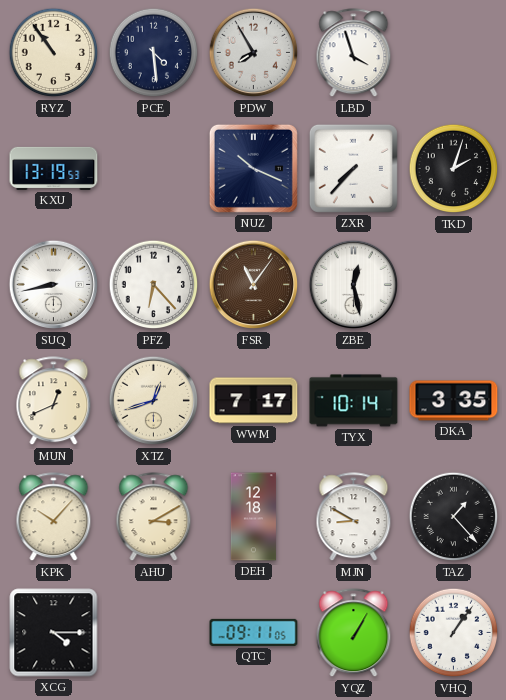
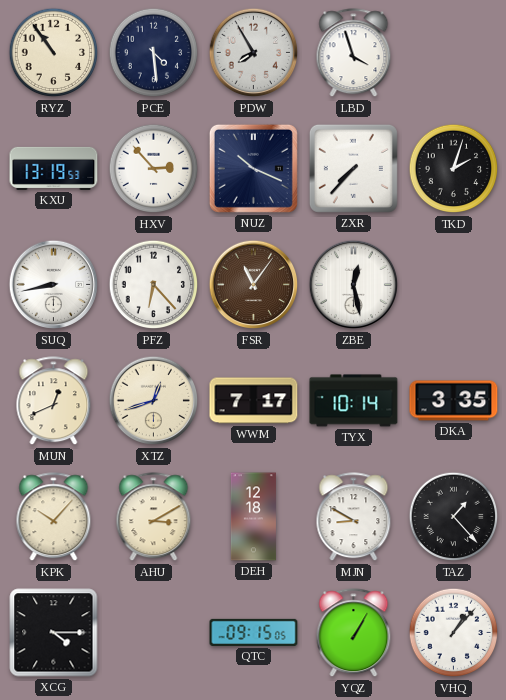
HXV: none -> 2:53 (154, 169)
QTC: 09:11 -> 09:15 (254, 632)
VHQ: 1:06 -> 1:07 (454, 633)
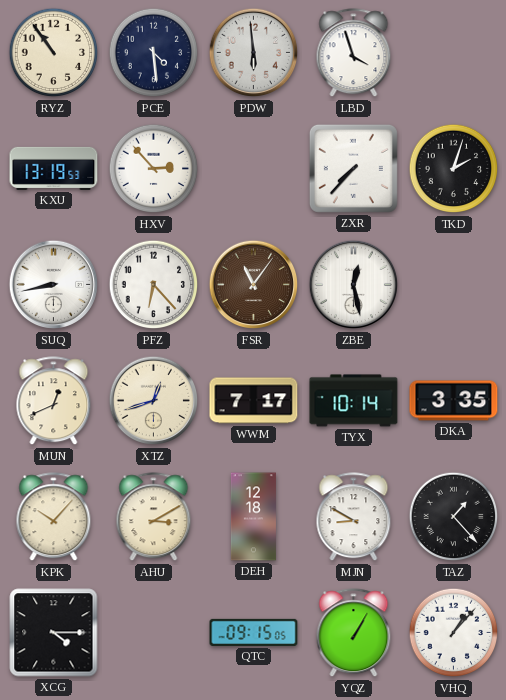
PDW: 7:55 -> 5:59 (254, 53)
NUZ: 10:19 -> none (253, 168)
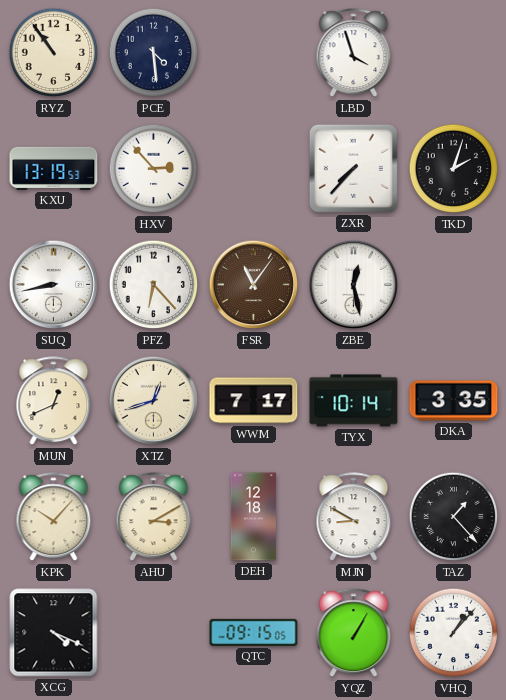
PDW: 5:59 -> none (254, 53)
XCG: 4:15 -> 4:19 (54, 633)
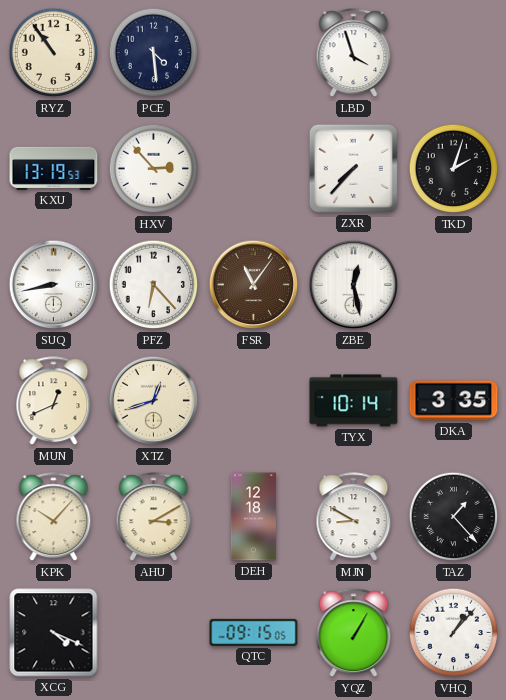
WWM: 7:17 -> none (254, 401)
